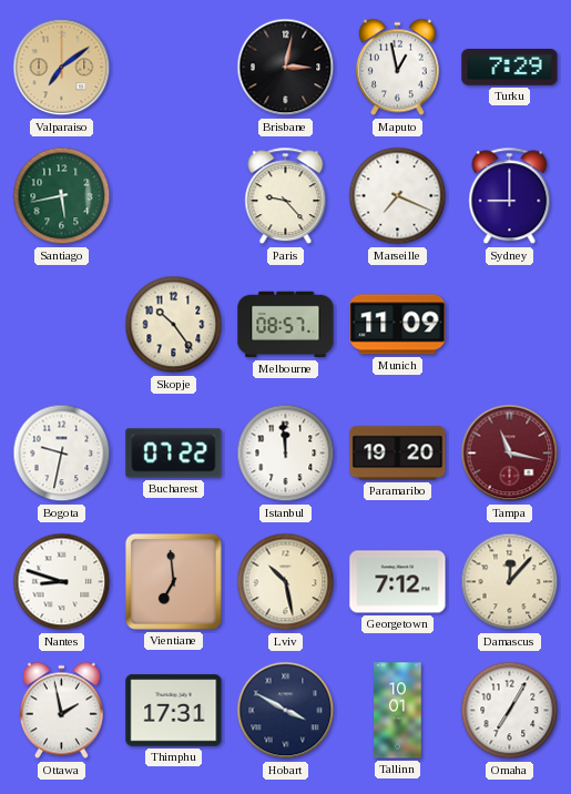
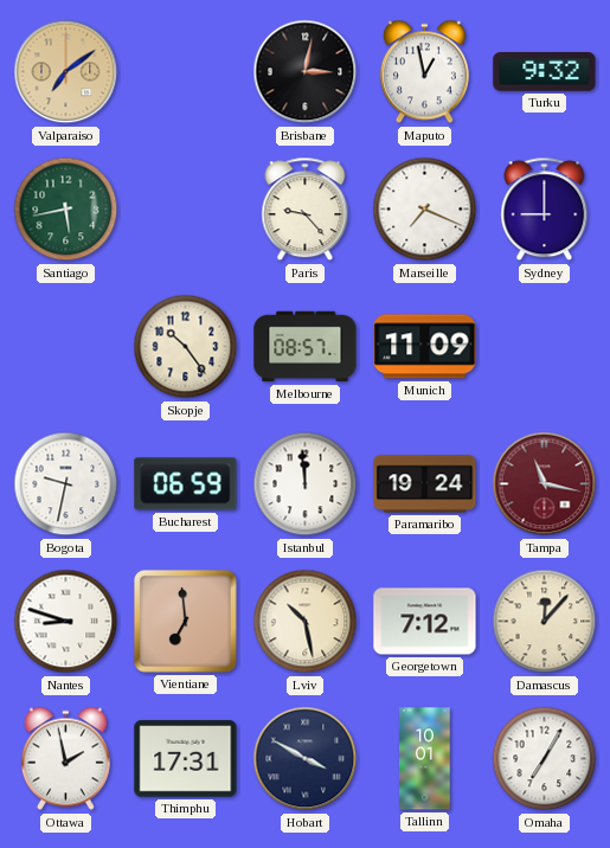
Turku: 7:29 -> 9:32 (545, 72)
Bucharest: 07:22 -> 06:59 (186, 484)
Paramaribo: 19:20 -> 19:24 (425, 484)
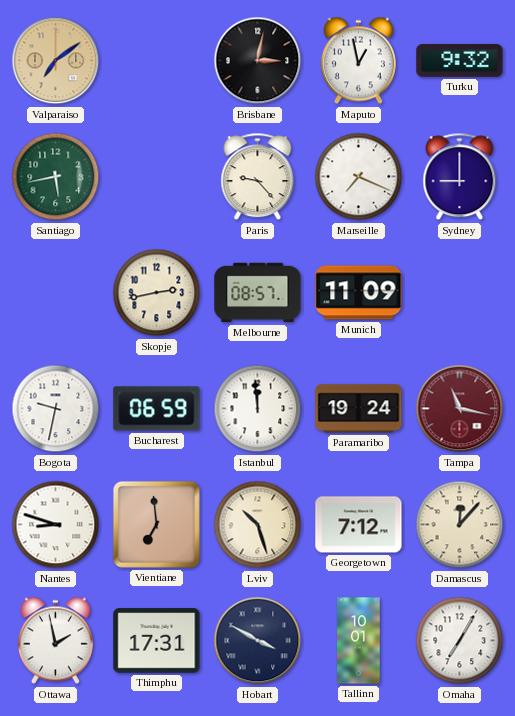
Skopje: 10:24 -> 2:43 (157, 293)
Lviv: 10:28 -> 10:27 (258, 525)
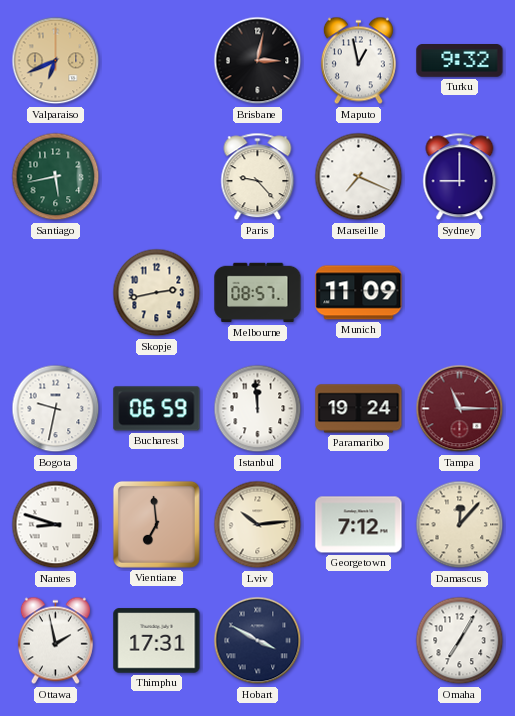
Valparaiso: 7:09 -> 6:41 (56, 61)
Tampa: 11:17 -> 11:15 (460, 409)
Lviv: 10:27 -> 10:14 (258, 525)
Tallinn: 10:01 -> none (359, 641)
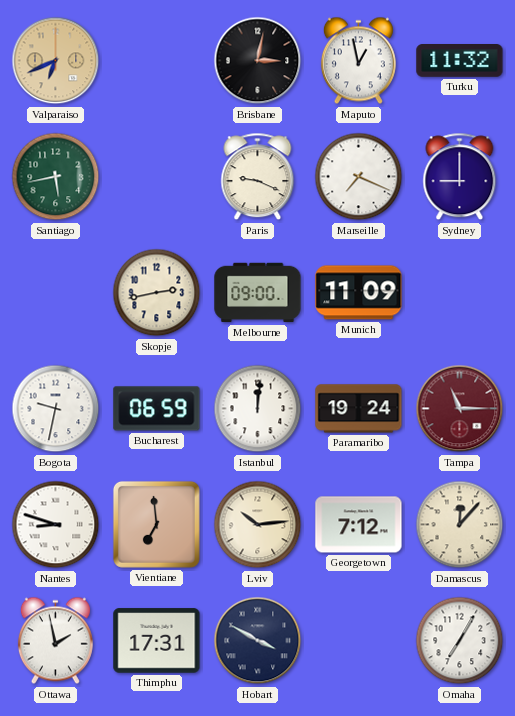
Turku: 9:32 -> 11:32 (460, 61)
Paris: 9:23 -> 9:19 (258, 177)
Melbourne: 08:57 -> 09:00 (258, 293)
Istanbul: 11:59 -> 12:01 (258, 409)
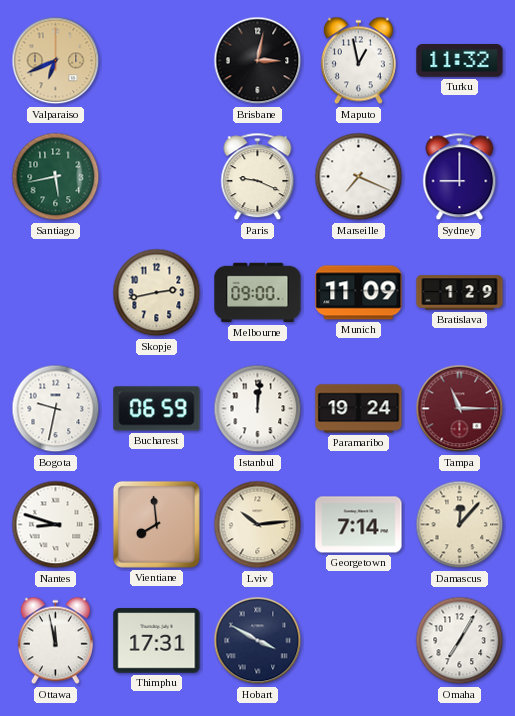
Bratislava: none -> 1:29 (460, 293)
Vientiane: 6:59 -> 7:59 (156, 524)
Georgetown: 7:12 -> 7:14 (359, 525)
Ottawa: 1:58 -> 11:58 (55, 641)
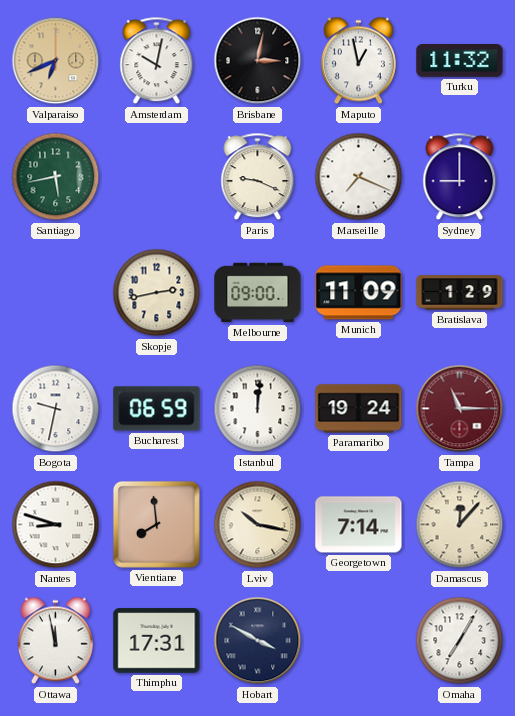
Amsterdam: none -> 10:02 (157, 61)
Lviv: 10:14 -> 10:17 (258, 525)
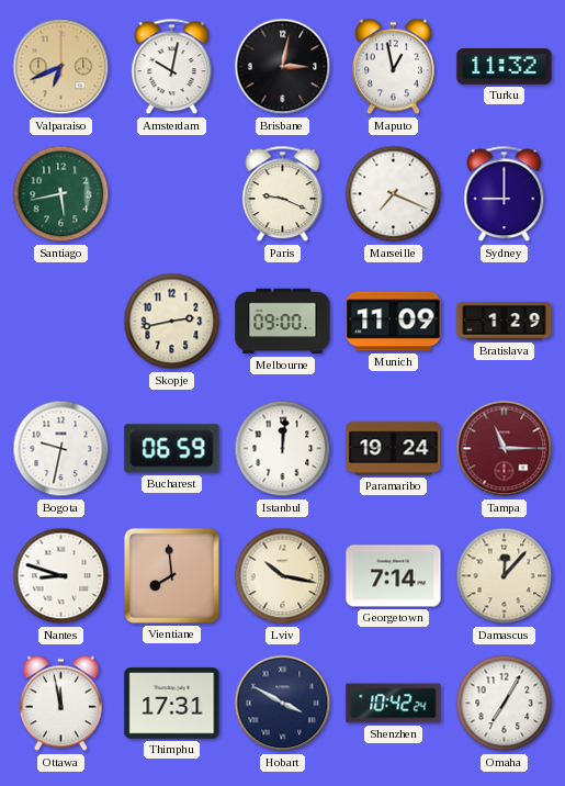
Shenzhen: none -> 10:42 (394, 704)
